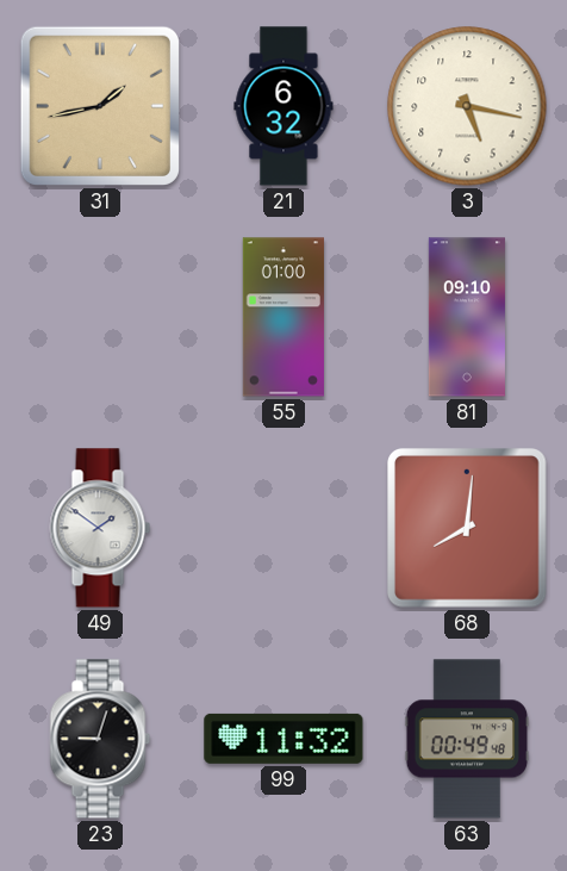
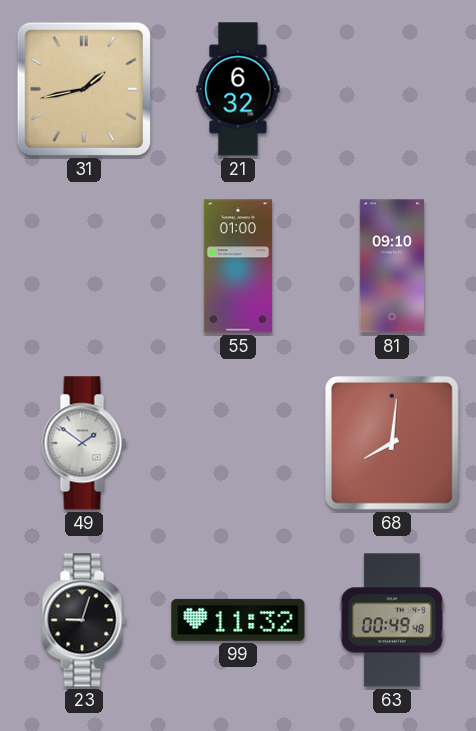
3: 5:17 -> none (467, 106)
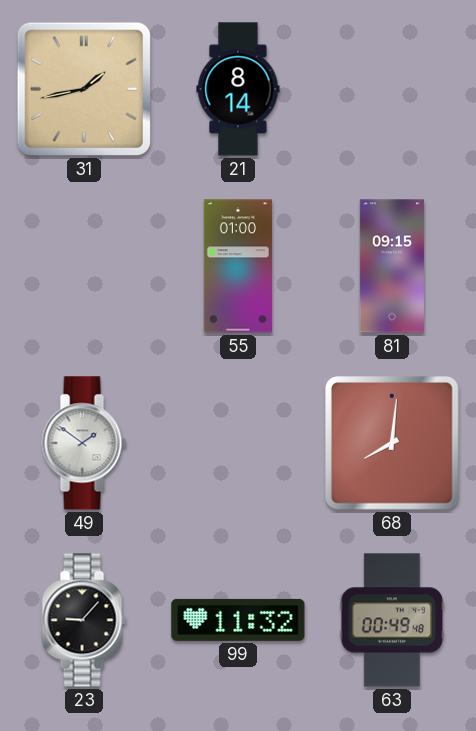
21: 6:32 -> 8:14 (238, 89)
81: 09:10 -> 09:15 (392, 266)
23: 9:03 -> 9:07 (84, 620)
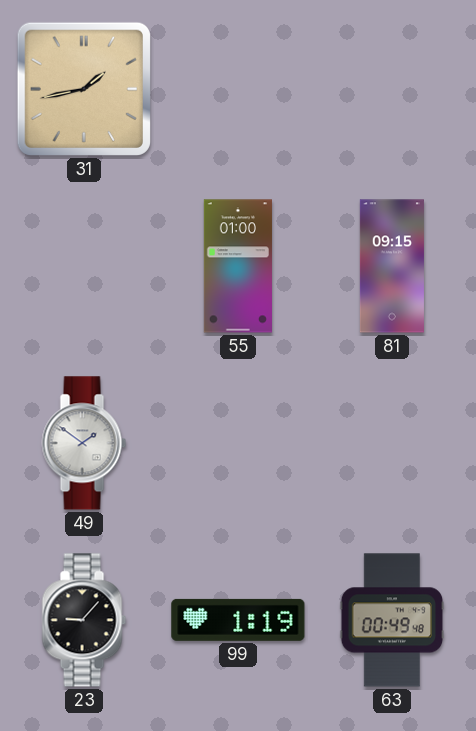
21: 8:14 -> none (238, 89)
68: 8:01 -> none (393, 444)
99: 11:32 -> 1:19 (238, 620)
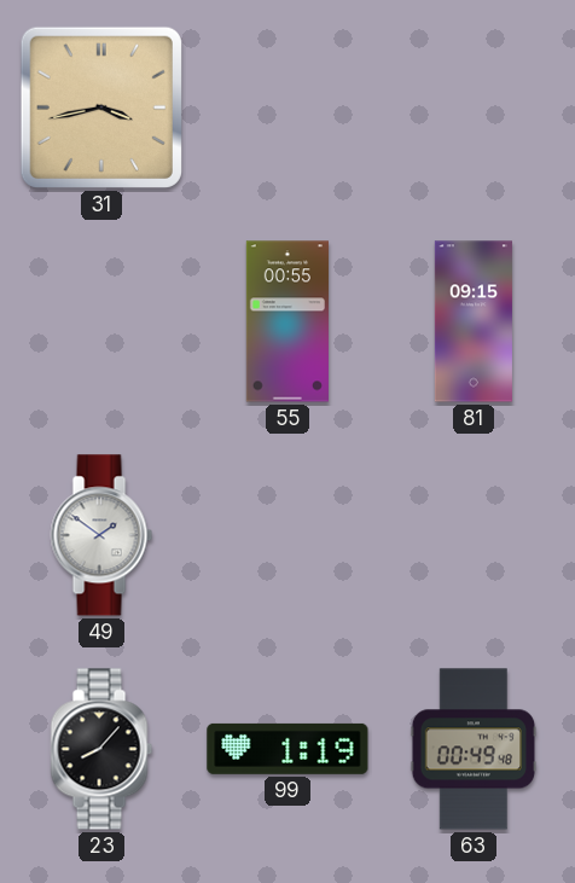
31: 1:43 -> 3:43 (101, 108)
55: 01:00 -> 00:55 (287, 321)
23: 9:07 -> 8:07 (101, 749)
